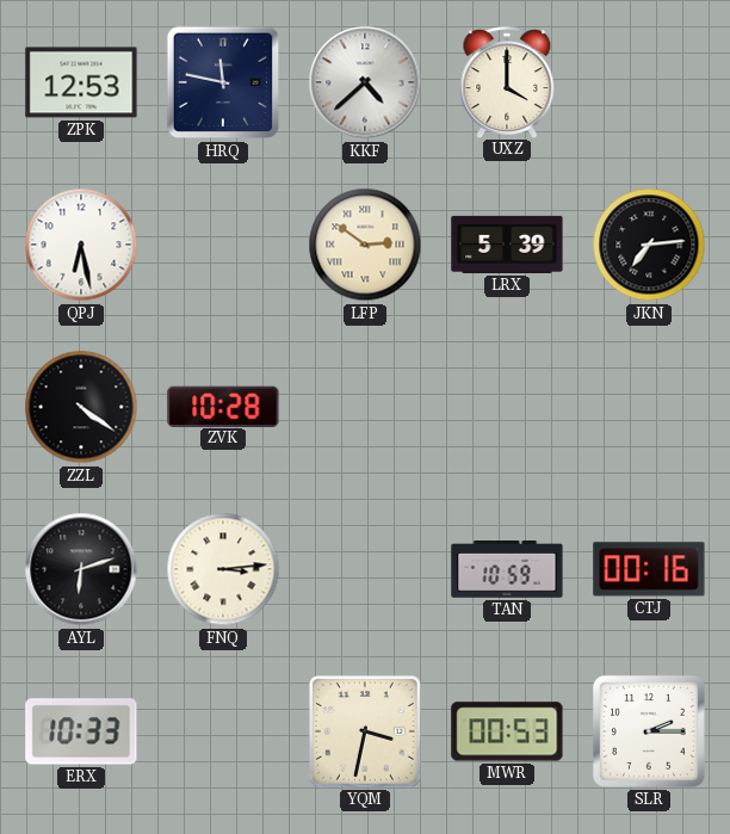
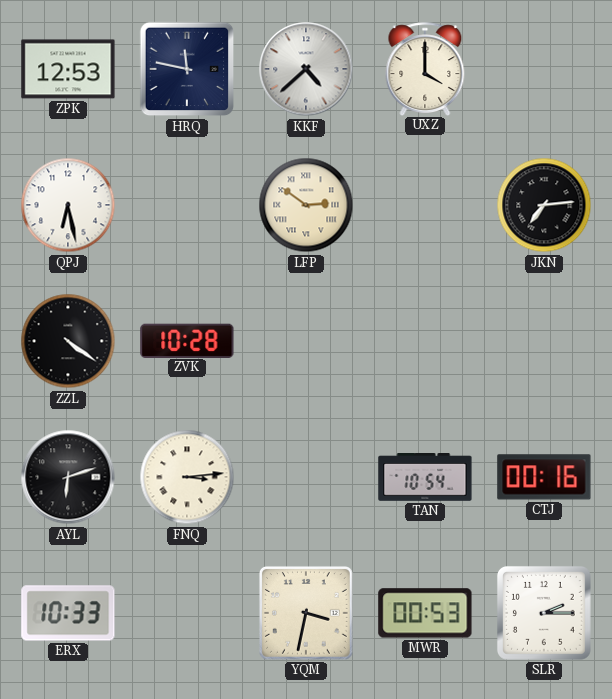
LRX: 5:39 -> none (507, 245)
TAN: 10:59 -> 10:54 (425, 478)
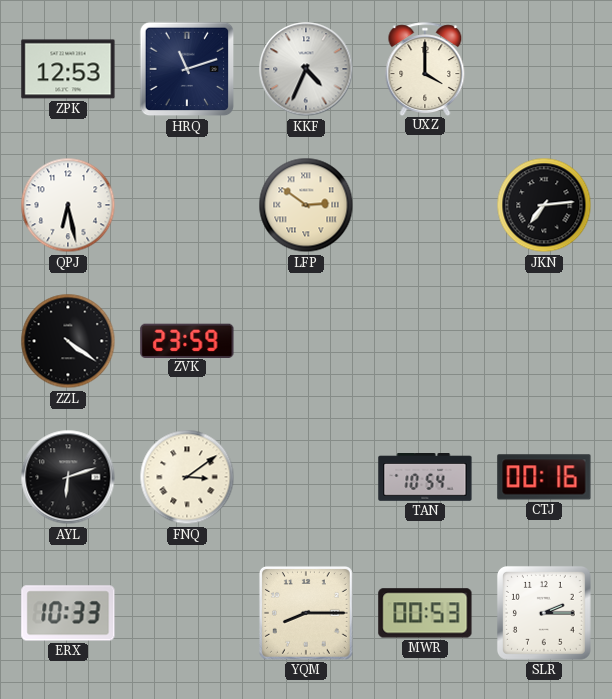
HRQ: 11:47 -> 11:12 (187, 69)
KKF: 4:38 -> 4:34 (306, 69)
ZVK: 10:28 -> 23:59 (187, 340)
FNQ: 3:14 -> 3:09 (187, 477)
YQM: 3:32 -> 8:15 (306, 613)
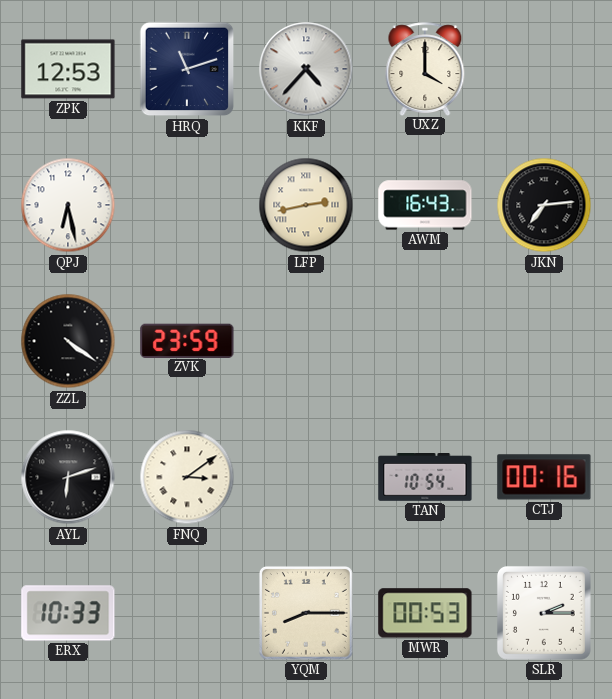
KKF: 4:34 -> 4:37 (306, 69)
LFP: 2:51 -> 2:43 (306, 205)
AWM: none -> 16:43 (425, 205)
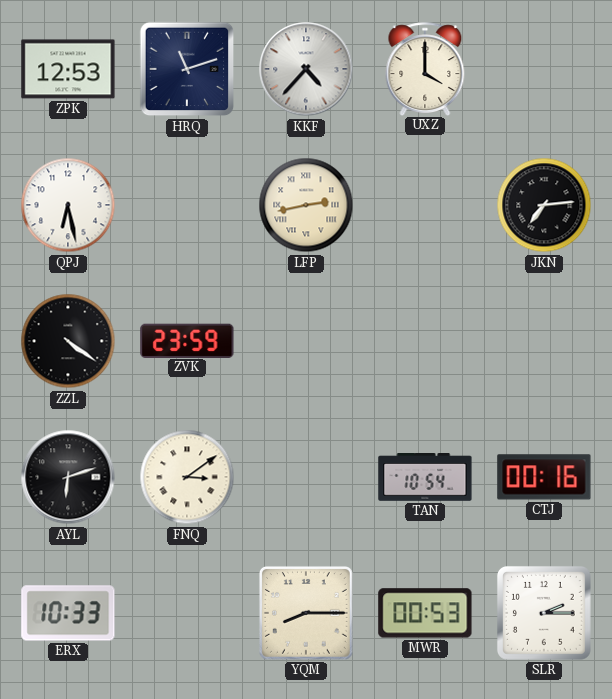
AWM: 16:43 -> none (425, 205)
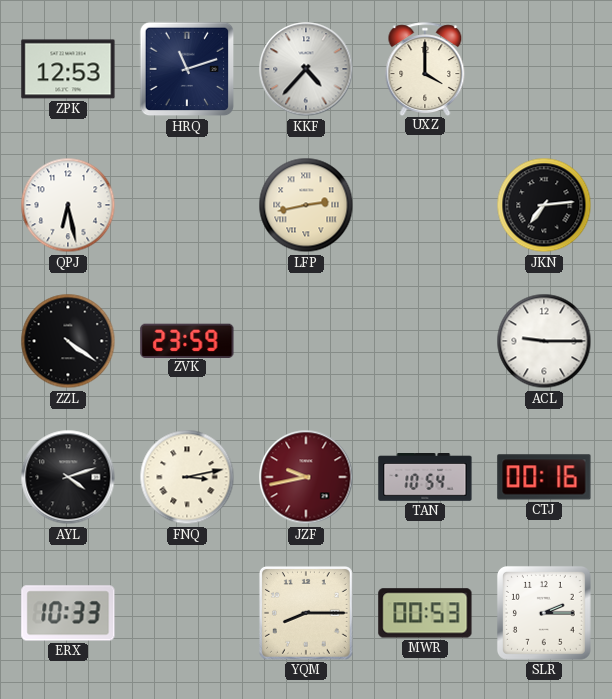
ACL: none -> 9:15 (544, 341)
AYL: 6:12 -> 4:12 (68, 477)
FNQ: 3:09 -> 3:13 (187, 477)
JZF: none -> 9:43 (306, 477)
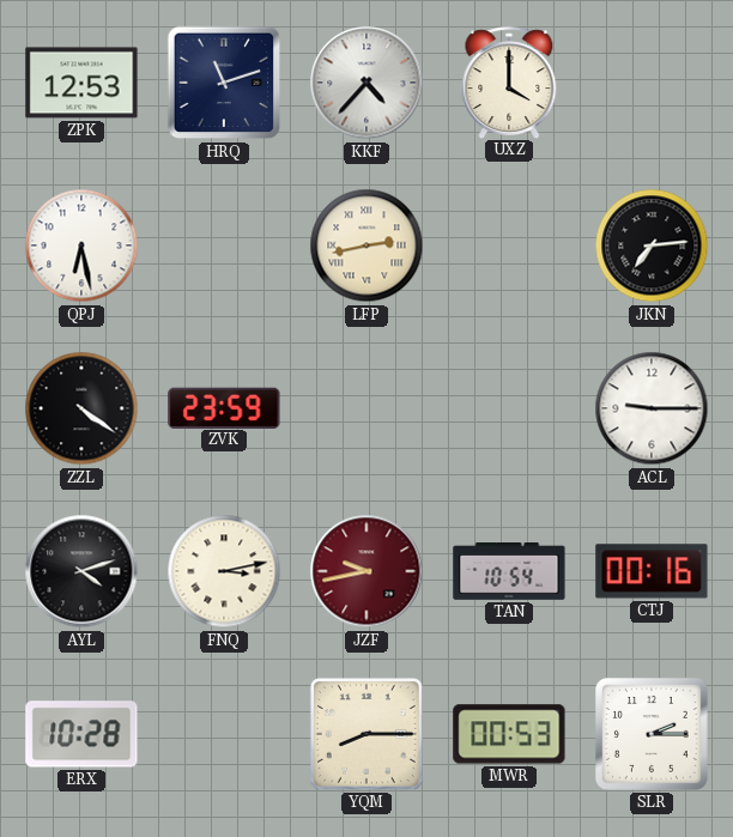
ERX: 10:33 -> 10:28 (81, 734)
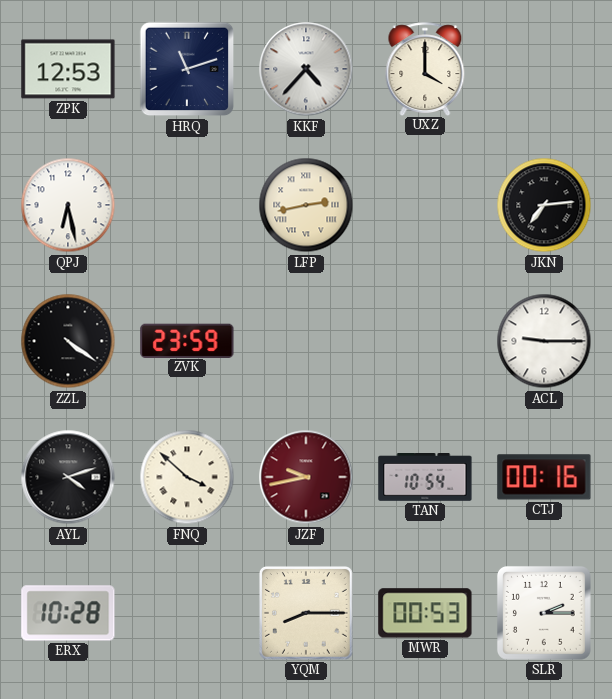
FNQ: 3:13 -> 3:52 (187, 477)
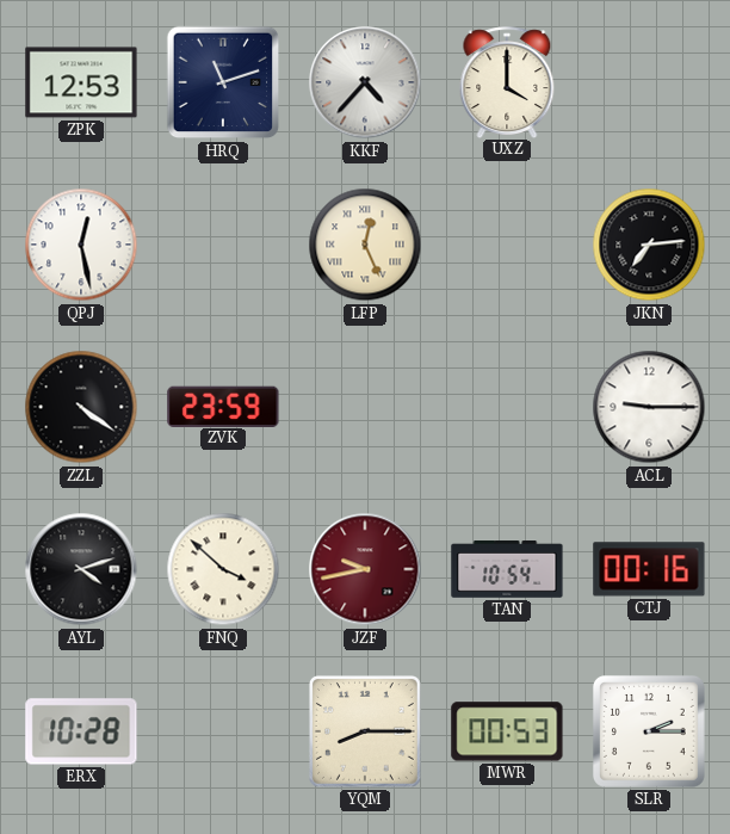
QPJ: 6:28 -> 12:28 (81, 245)
LFP: 2:43 -> 12:26 (365, 245)
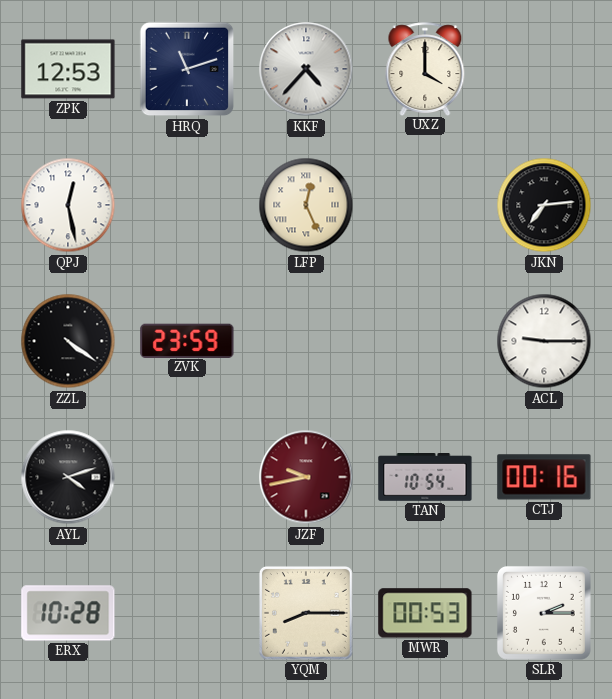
FNQ: 3:52 -> none (223, 569)
